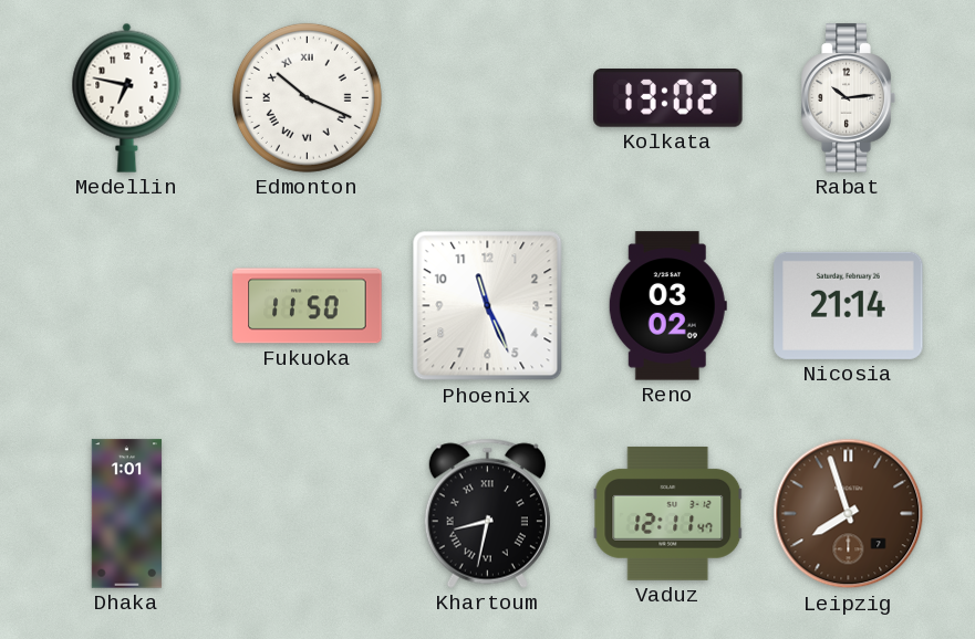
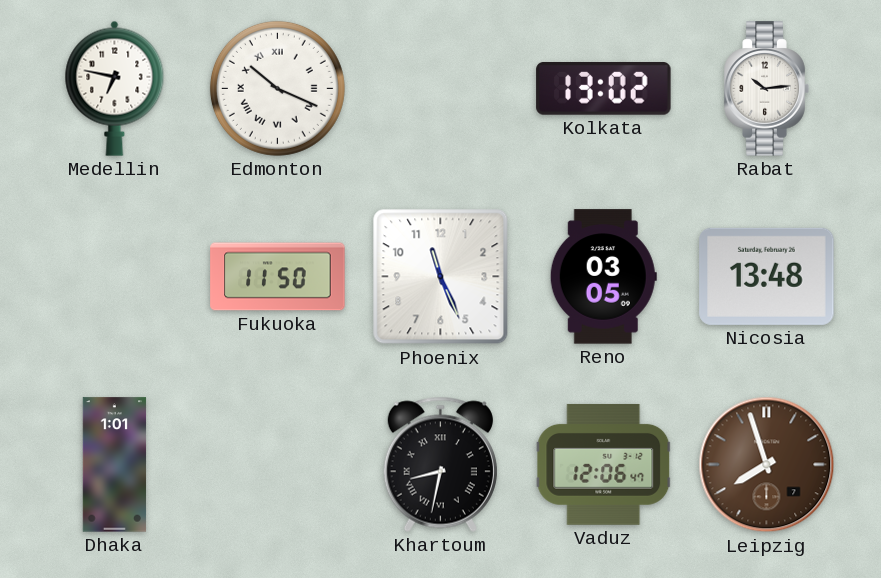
Reno: 03:02 -> 03:05 (603, 277)
Nicosia: 21:14 -> 13:48 (767, 276)
Vaduz: 12:11 -> 12:06 (604, 465)
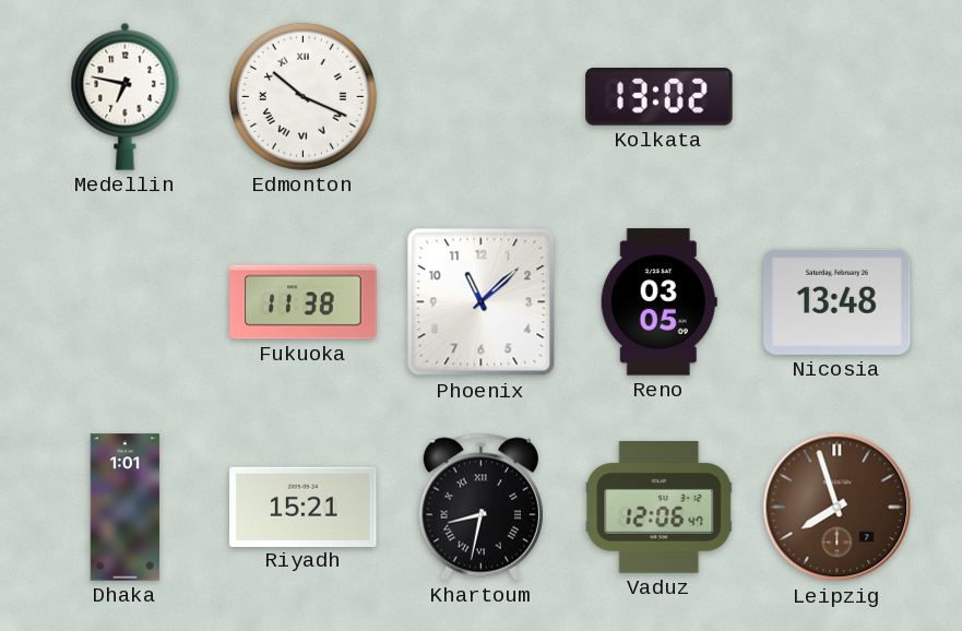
Rabat: 10:14 -> none (766, 89)
Fukuoka: 11:50 -> 11:38 (304, 302)
Phoenix: 11:26 -> 11:08 (482, 302)
Riyadh: none -> 15:21 (304, 507)
